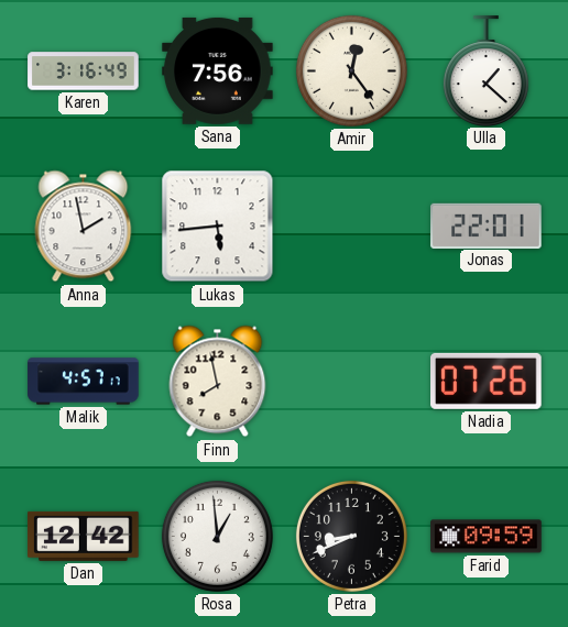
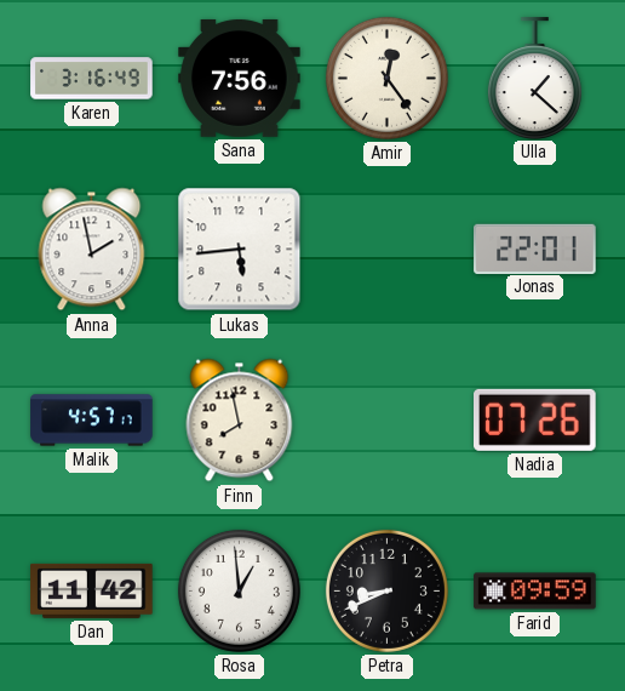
Dan: 12:42 -> 11:42 (92, 590)
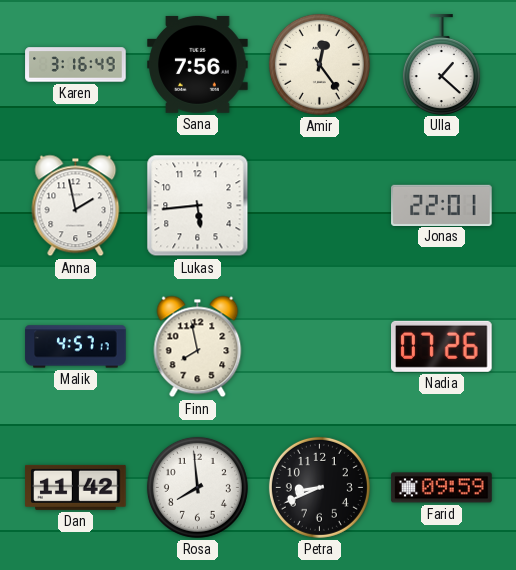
Rosa: 12:59 -> 7:59 (197, 487)
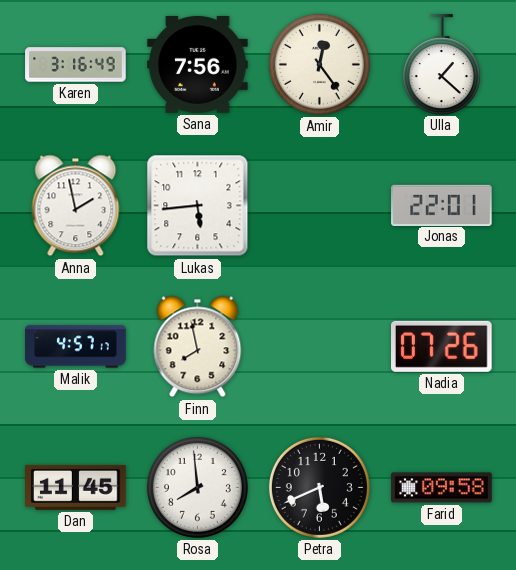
Dan: 11:42 -> 11:45 (76, 487)
Petra: 8:41 -> 5:41 (319, 487)
Farid: 09:59 -> 09:58 (442, 488)
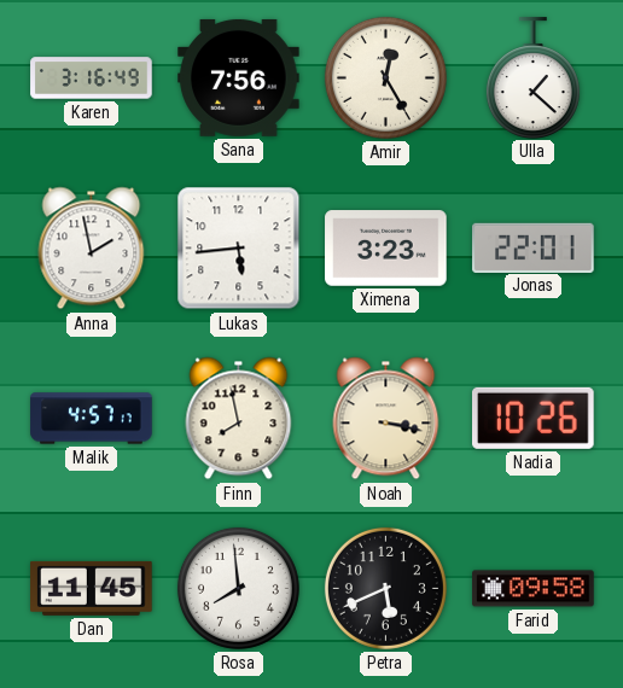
Amir: 12:24 -> 12:25 (385, 77)
Ximena: none -> 3:23 (386, 249)
Noah: none -> 3:17 (386, 419)
Nadia: 07:26 -> 10:26 (534, 418)
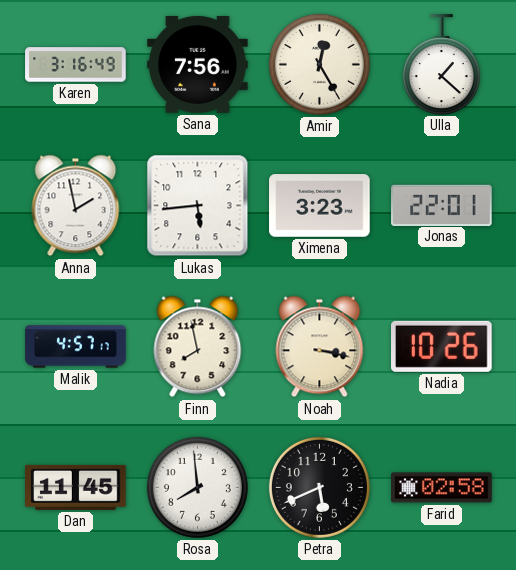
Farid: 09:58 -> 02:58 (442, 488)
